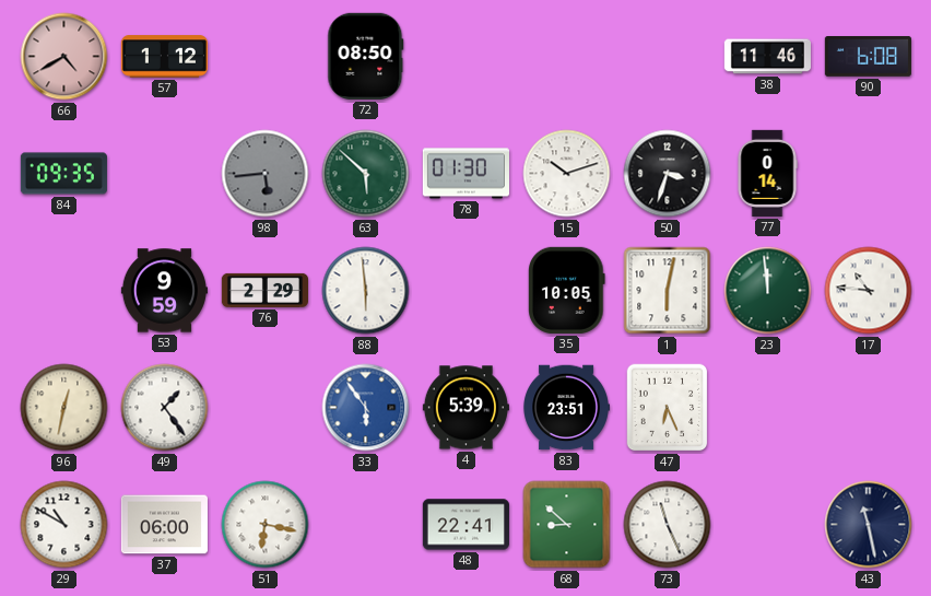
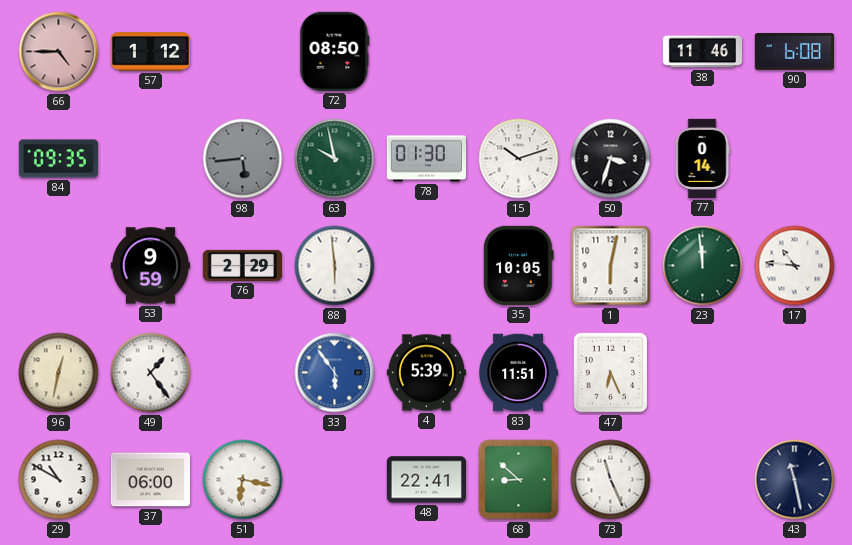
66: 4:40 -> 4:45 (59, 52)
63: 5:52 -> 9:58 (335, 159)
83: 23:51 -> 11:51 (518, 373)
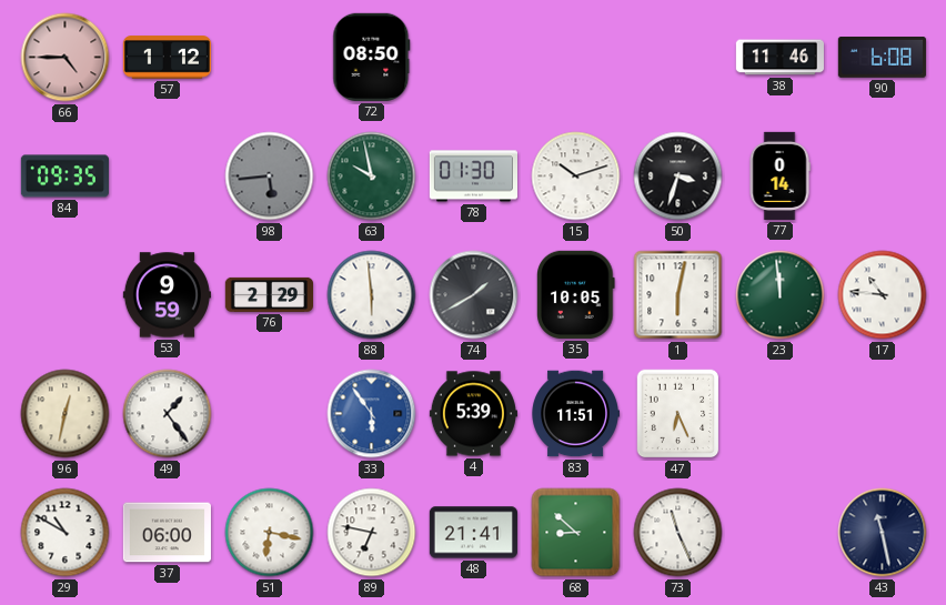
74: none -> 1:40 (474, 295)
89: none -> 6:47 (372, 533)
48: 22:41 -> 21:41 (473, 533)
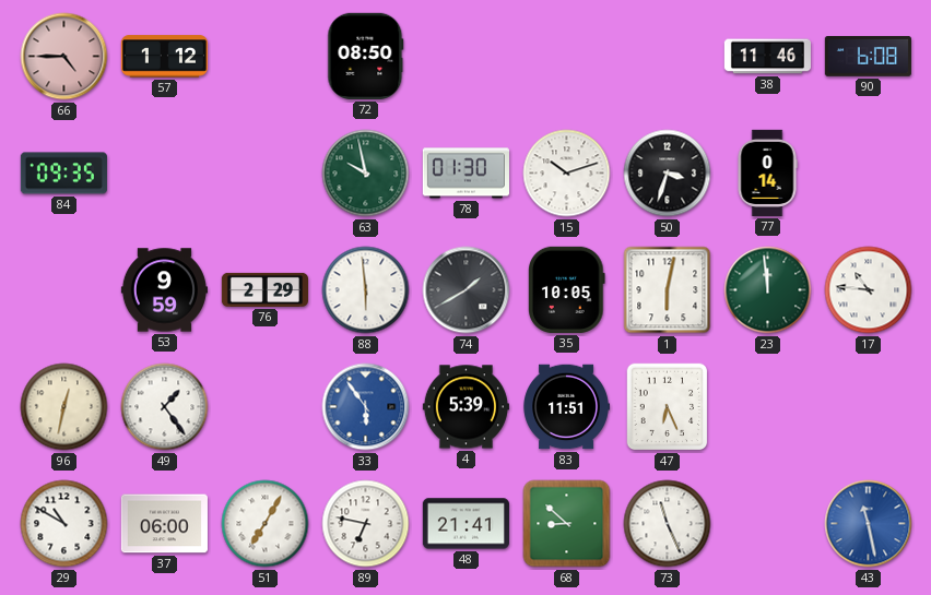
98: 5:44 -> none (270, 177)
51: 6:17 -> 7:05 (266, 524)
43 dial: navy -> blue (869, 524)
